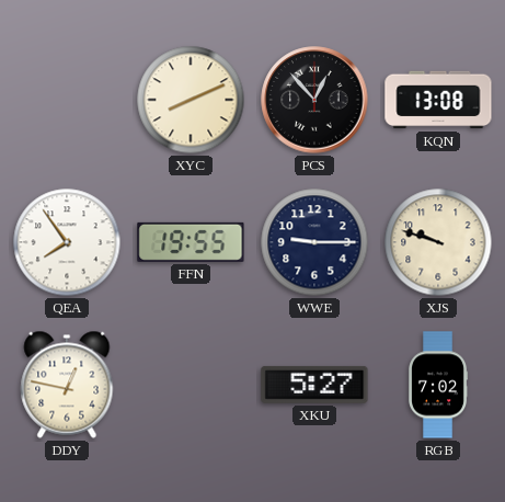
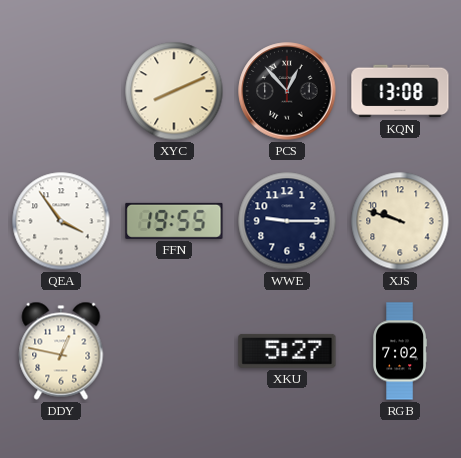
QEA: 7:54 -> 3:54 (61, 221)
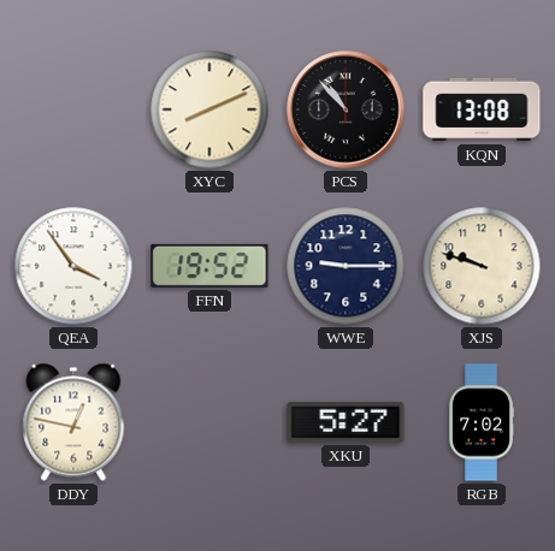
PCS: 12:53 -> 10:53 (346, 109)
FFN: 19:55 -> 19:52 (209, 266)
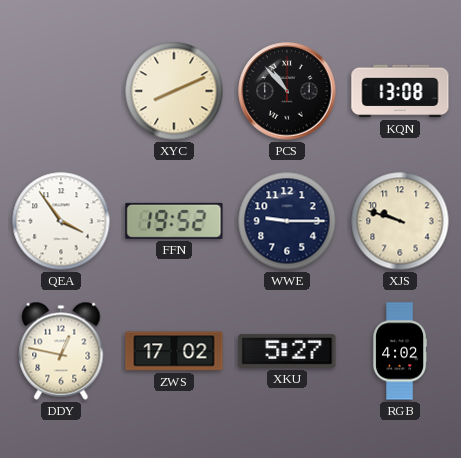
ZWS: none -> 17:02 (174, 351)
RGB: 7:02 -> 4:02 (400, 351)
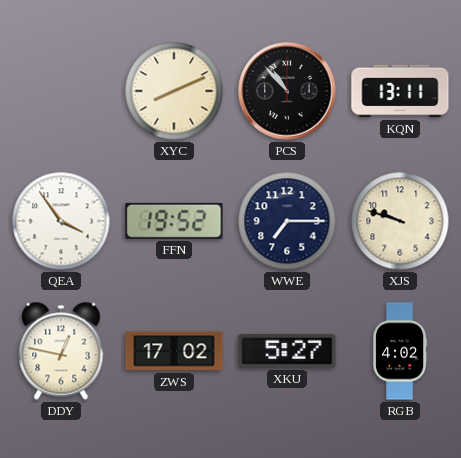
KQN: 13:08 -> 13:11 (400, 91)
WWE: 9:15 -> 7:15 (287, 221)
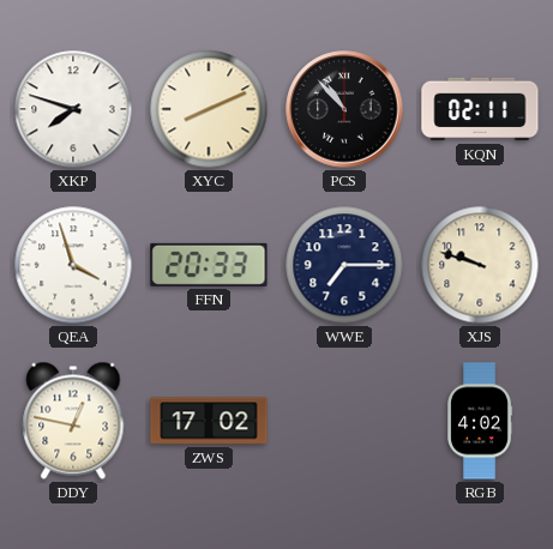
XKP: none -> 7:48 (73, 109)
KQN: 13:11 -> 02:11 (480, 109)
QEA: 3:54 -> 3:57 (73, 265)
FFN: 19:52 -> 20:33 (209, 265)
XKU: 5:27 -> none (287, 351)
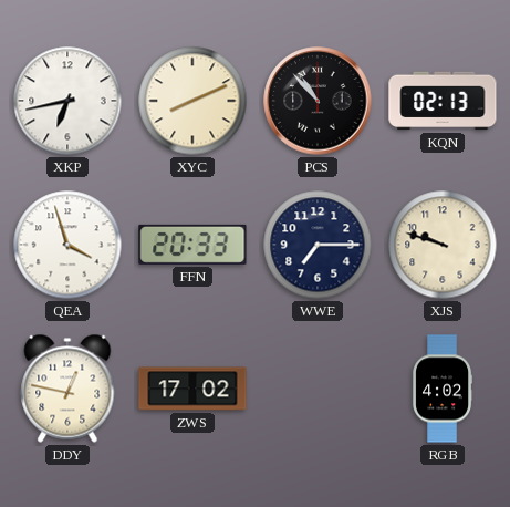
XKP: 7:48 -> 6:43 (67, 101)
KQN: 02:11 -> 02:13 (443, 101)
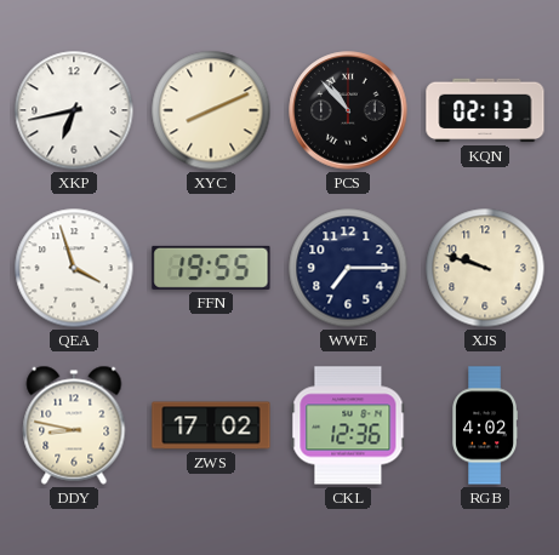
FFN: 20:33 -> 19:55 (211, 268)
DDY: 12:47 -> 8:47 (74, 425)
CKL: none -> 12:36 (348, 425)
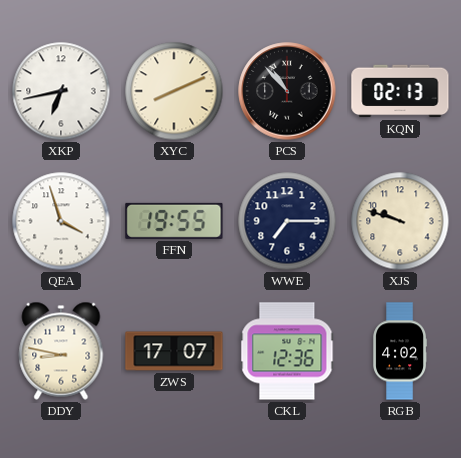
ZWS: 17:02 -> 17:07 (174, 351)
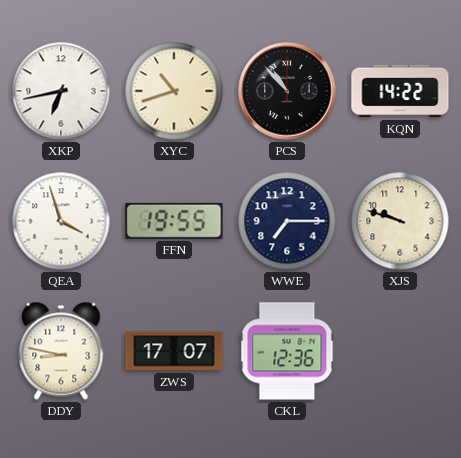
XYC: 8:11 -> 10:42 (174, 91)
KQN: 02:13 -> 14:22 (400, 91)
RGB: 4:02 -> none (400, 351)
